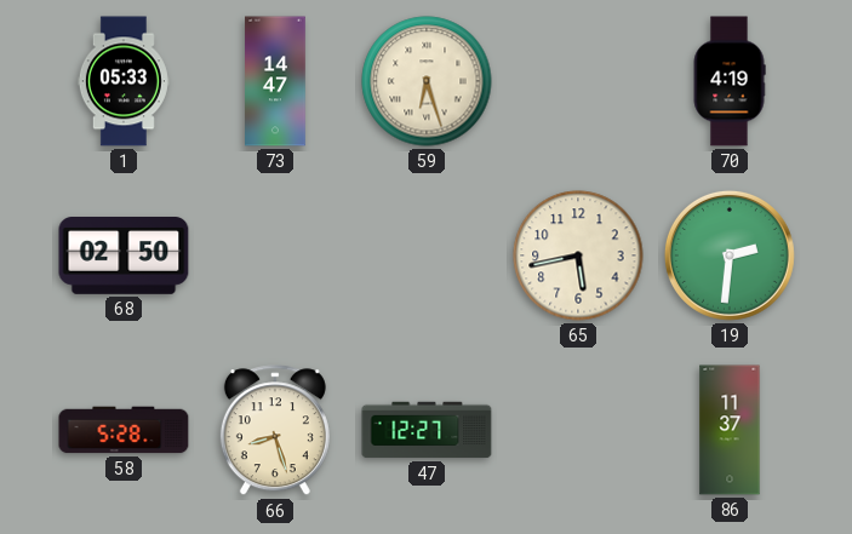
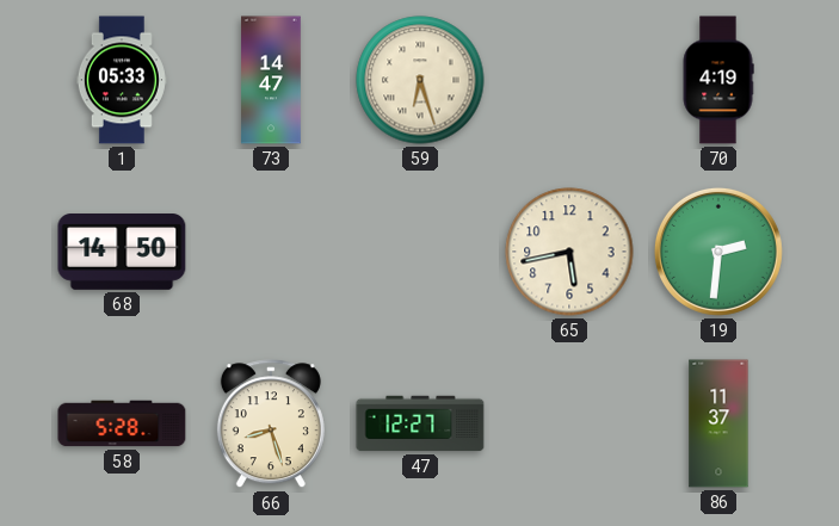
68: 02:50 -> 14:50 (122, 253)
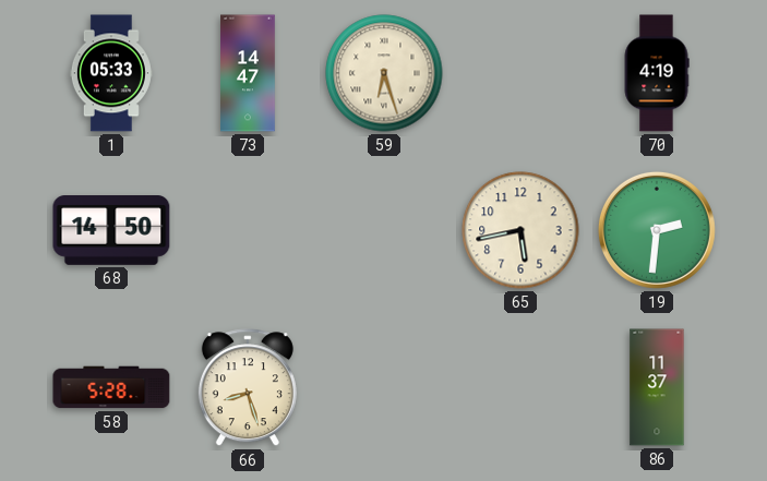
47: 12:27 -> none (420, 423)
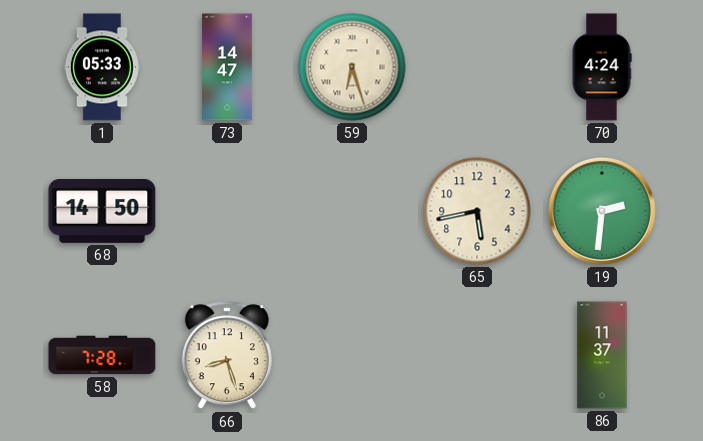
70: 4:19 -> 4:24 (602, 67)
58: 5:28 -> 7:28 (102, 355)
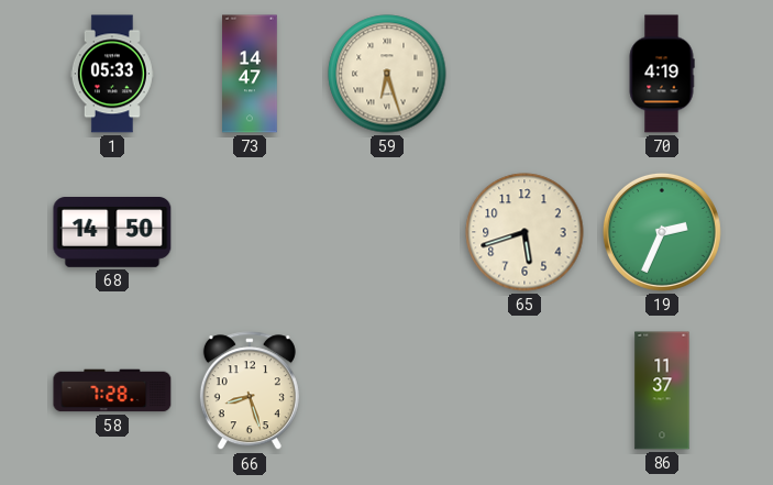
70: 4:24 -> 4:19 (662, 74)
65: 5:43 -> 5:42 (524, 232)
19: 2:31 -> 2:34 (662, 232)
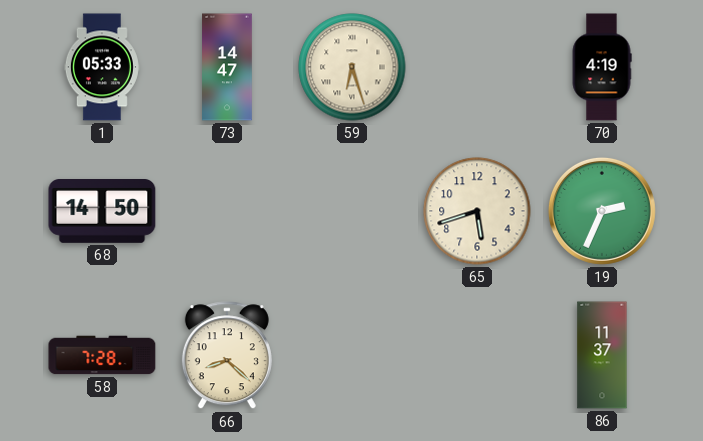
66: 8:27 -> 8:22 (227, 356)
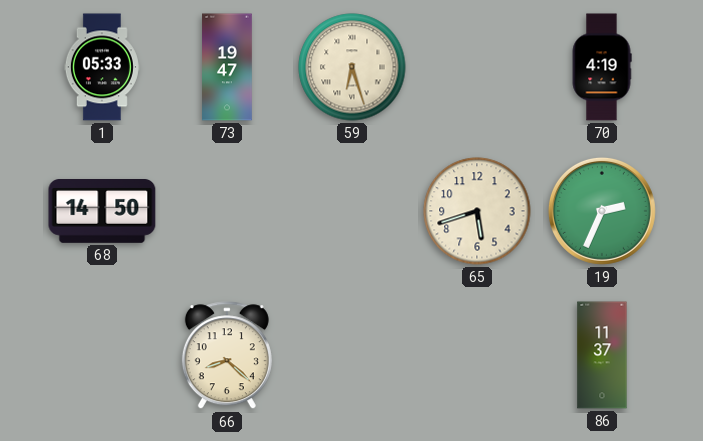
73: 14:47 -> 19:47 (227, 67)
58: 7:28 -> none (102, 355)
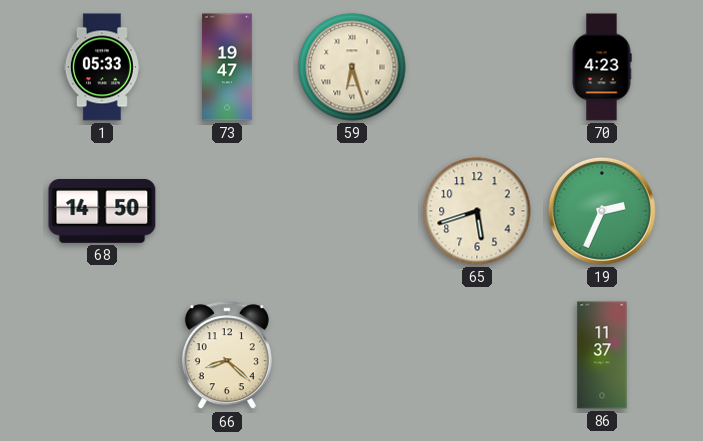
70: 4:19 -> 4:23 (602, 67)
